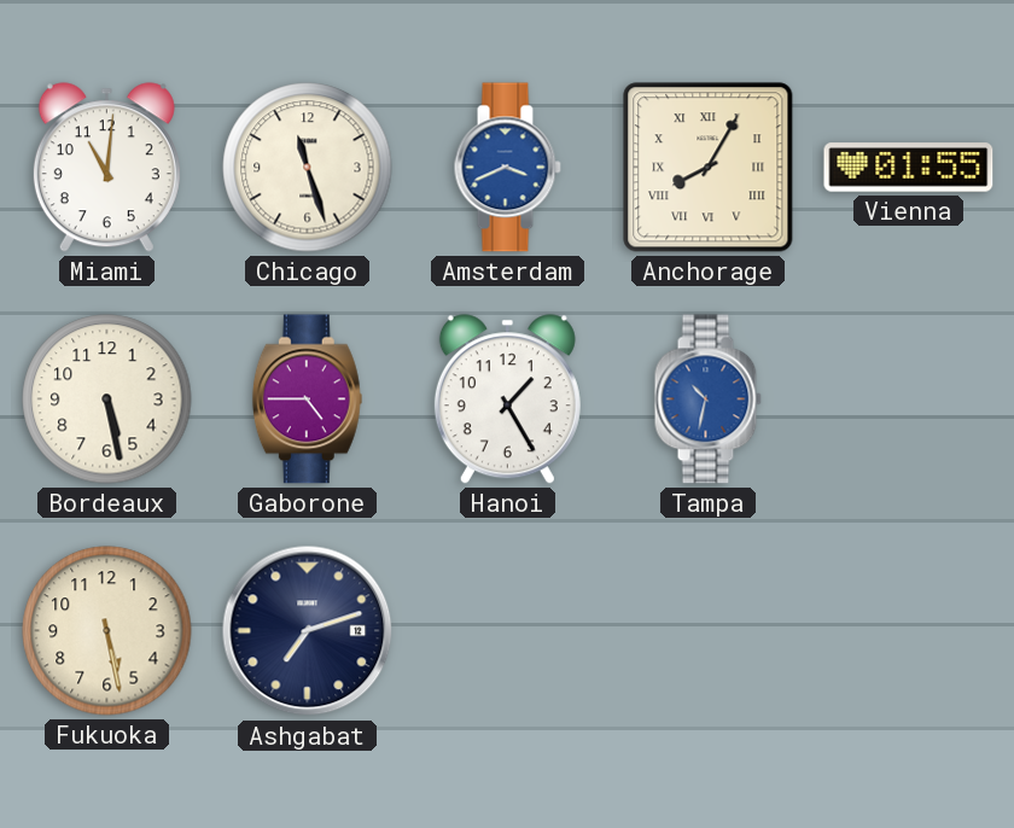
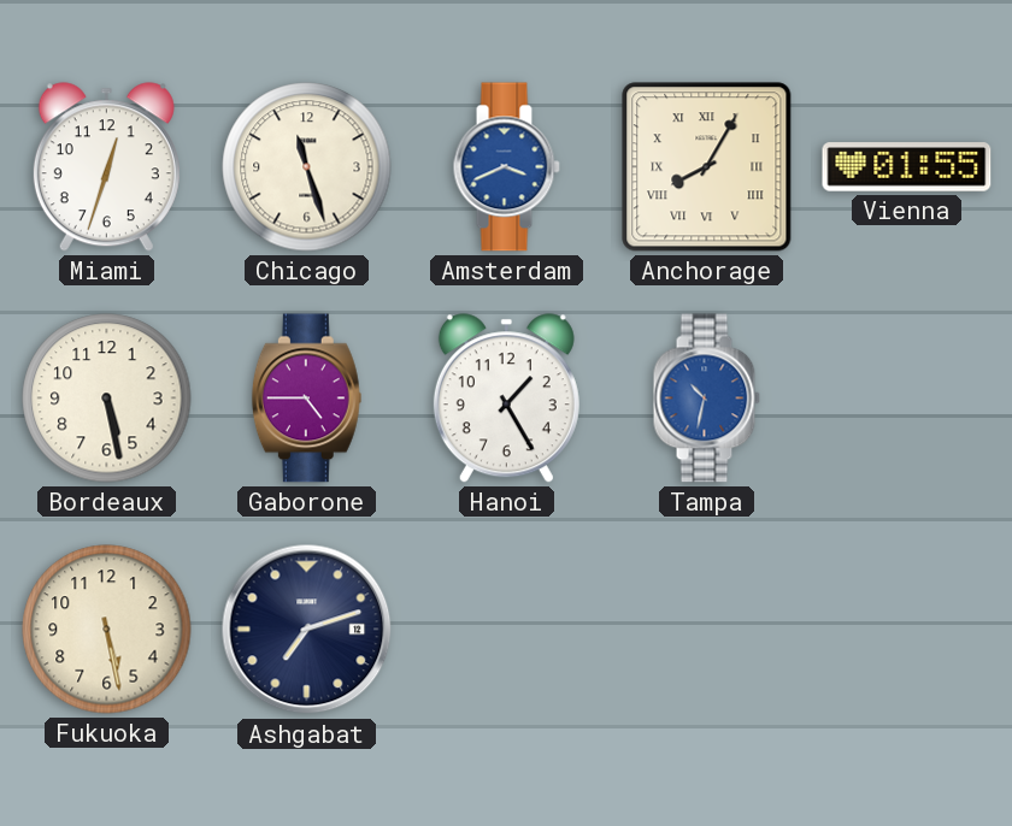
Miami: 11:01 -> 12:33 (106, 167)
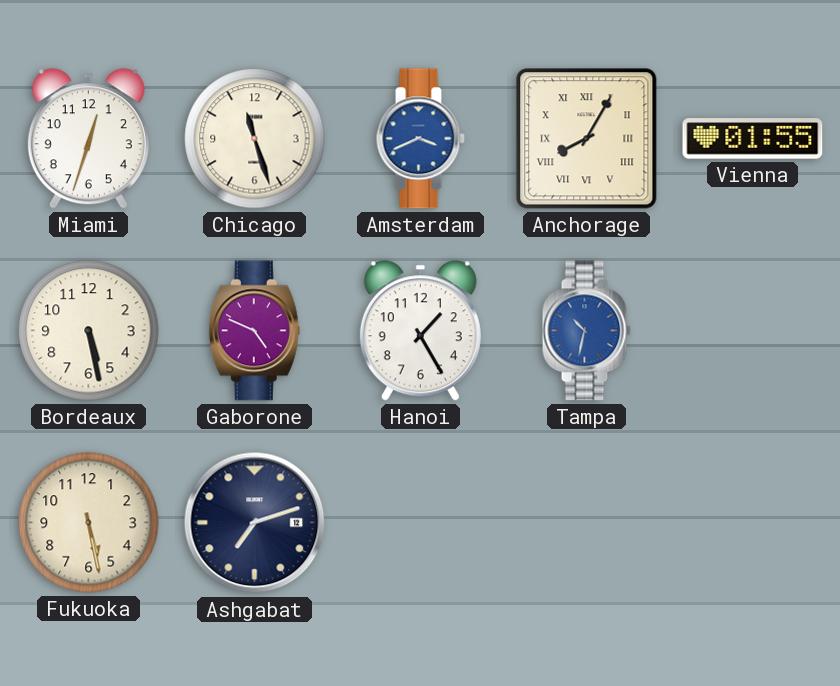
Gaborone: 4:45 -> 4:49 (254, 331)
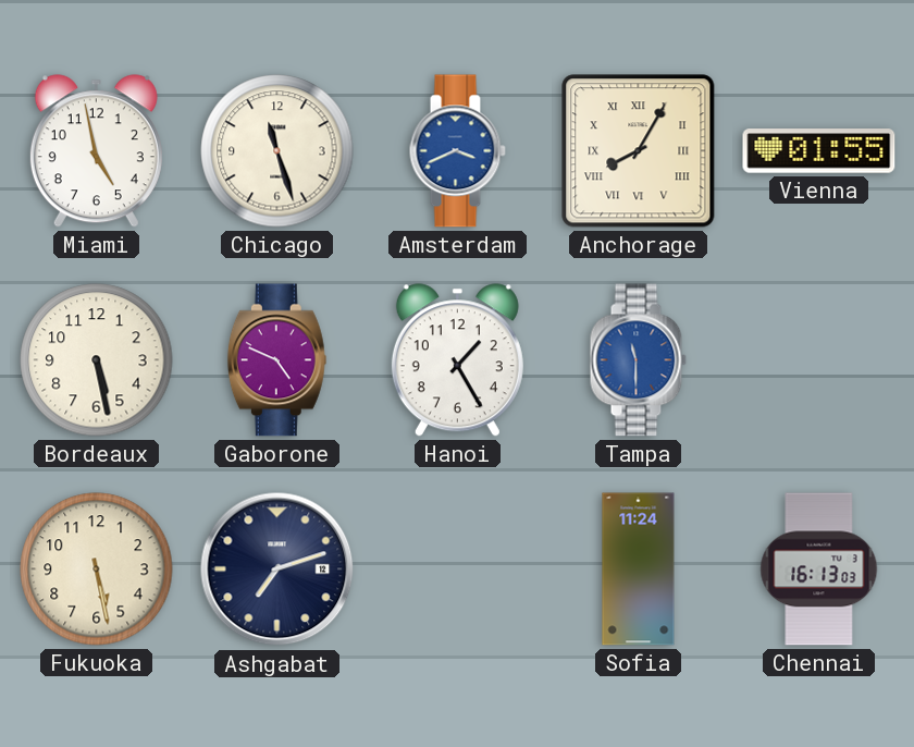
Miami: 12:33 -> 4:58 (96, 151)
Tampa: 10:32 -> 11:30 (638, 360)
Sofia: none -> 11:24 (639, 570)
Chennai: none -> 16:13 (819, 570)
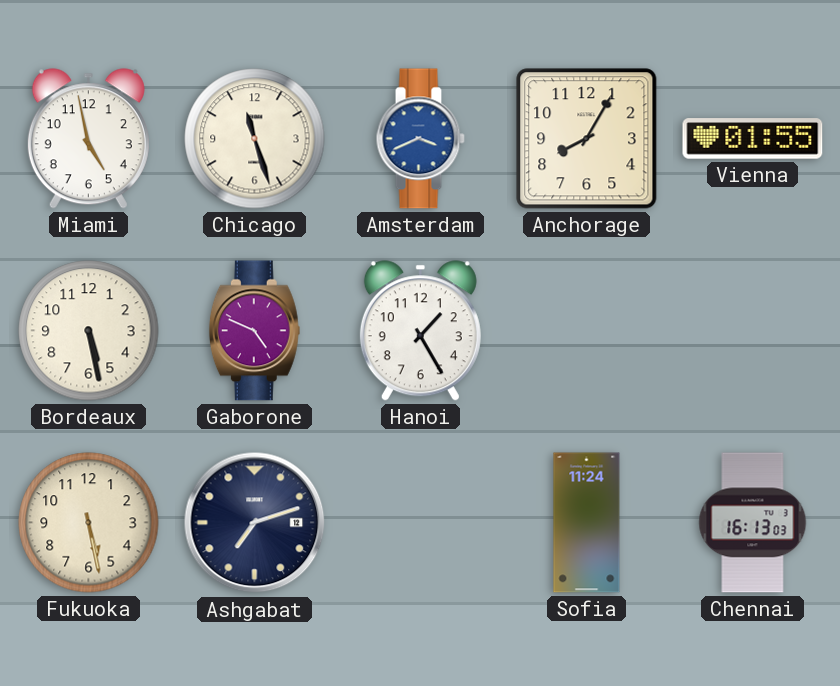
Anchorage numerals: Roman -> Arabic (587, 139)
Tampa: 11:30 -> none (638, 360)
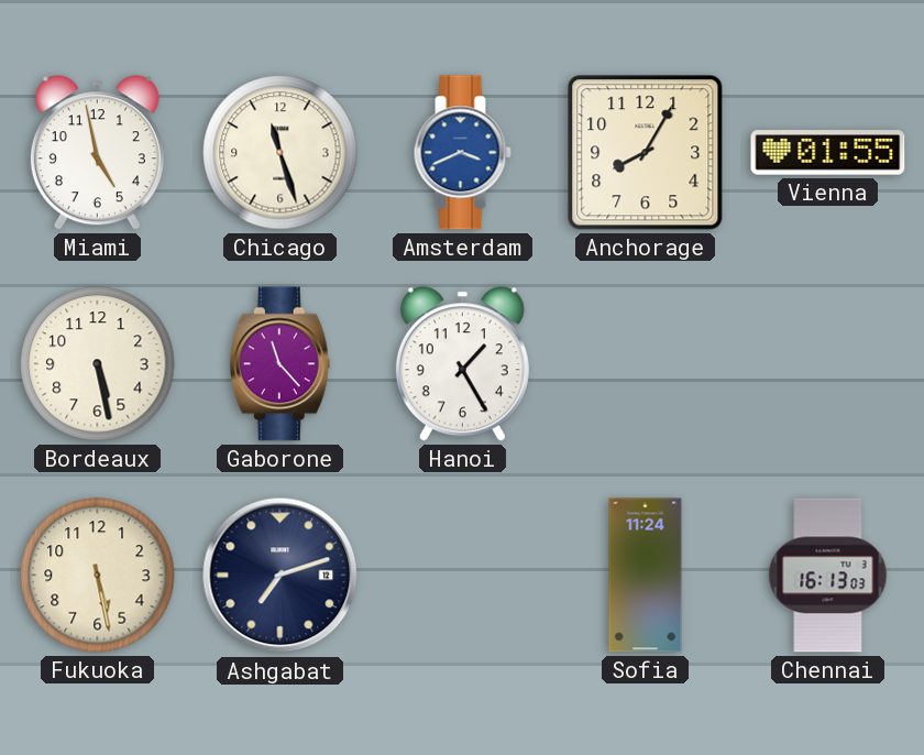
Gaborone: 4:49 -> 11:23 (279, 364)
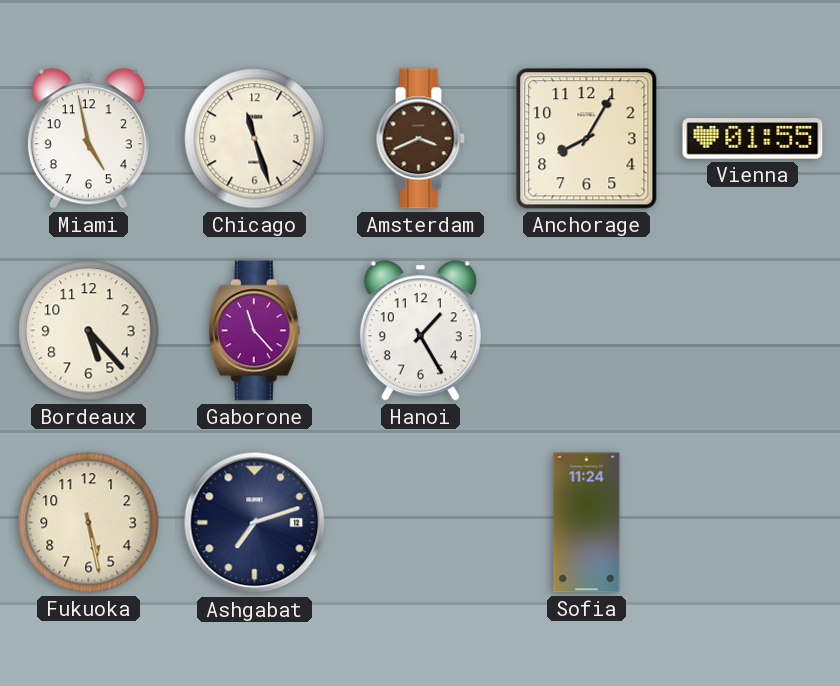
Amsterdam dial: blue -> brown (420, 139)
Bordeaux: 5:28 -> 5:23 (89, 331)
Chennai: 16:13 -> none (828, 576)
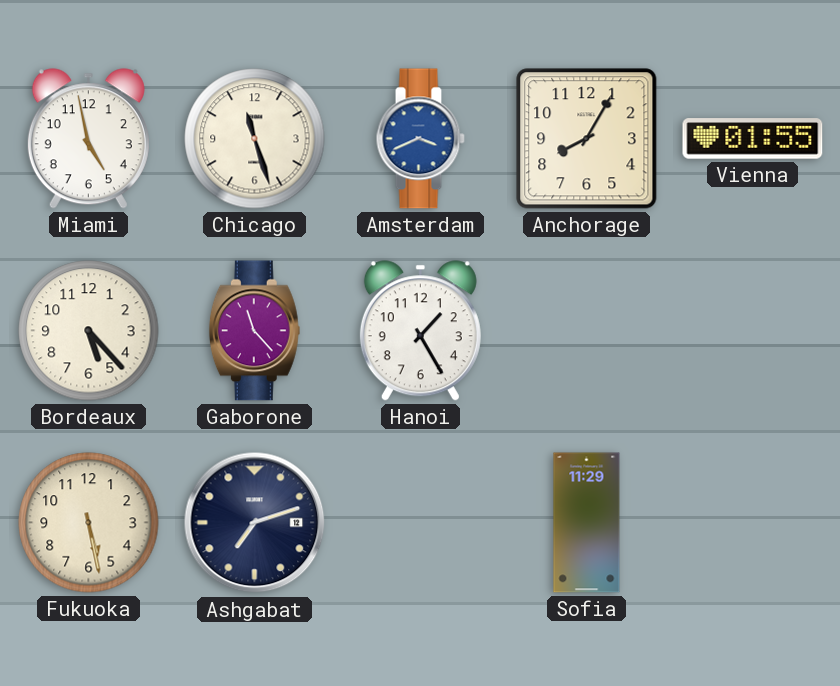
Amsterdam dial: brown -> blue (420, 139)
Sofia: 11:24 -> 11:29 (587, 523)
